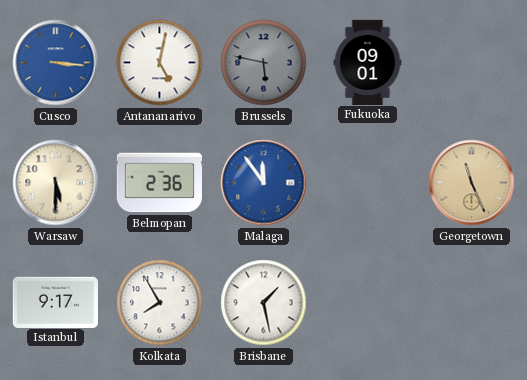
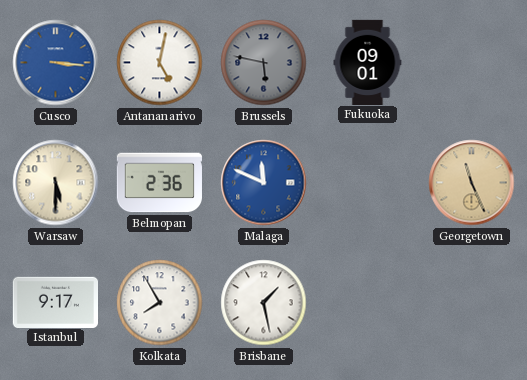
Malaga: 11:54 -> 11:49 (264, 183)
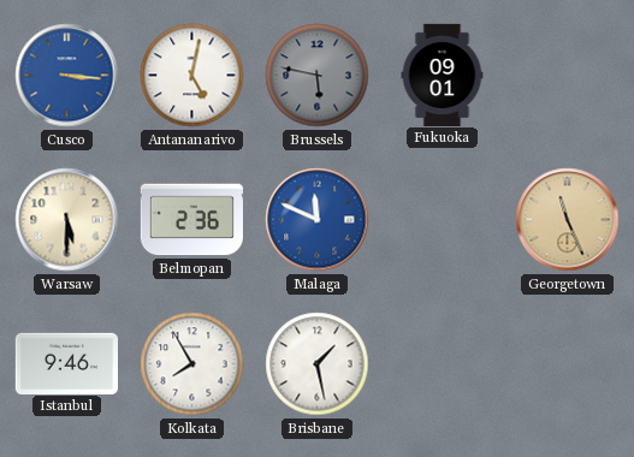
Istanbul: 9:17 -> 9:46 (66, 363)
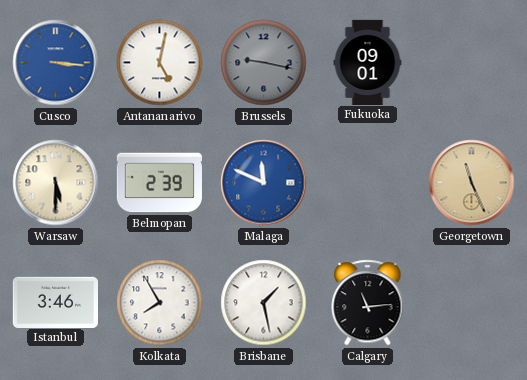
Brussels: 5:47 -> 9:17 (264, 63)
Belmopan: 2:36 -> 2:39 (159, 183)
Istanbul: 9:46 -> 3:46 (55, 302)
Calgary: none -> 11:14 (368, 303)
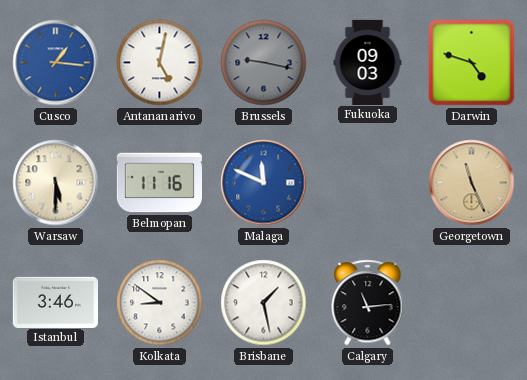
Cusco: 3:16 -> 1:16 (56, 63)
Fukuoka: 09:01 -> 09:03 (368, 62)
Darwin: none -> 4:48 (472, 63)
Belmopan: 2:39 -> 11:16 (159, 183)
Kolkata: 7:55 -> 8:51 (160, 303)
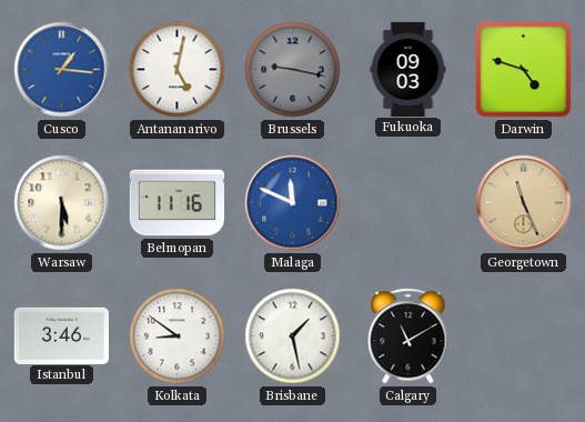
Calgary: 11:14 -> 11:10 (409, 336)
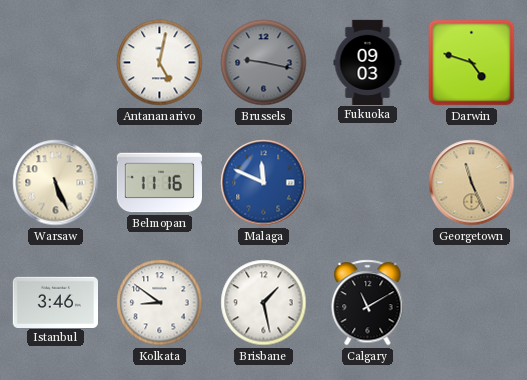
Cusco: 1:16 -> none (62, 70)
Warsaw: 5:30 -> 5:26 (56, 183)
